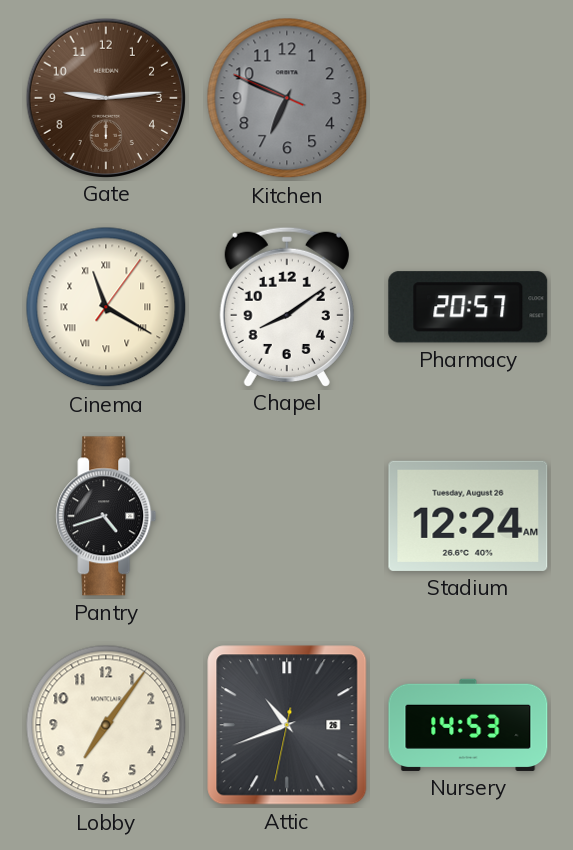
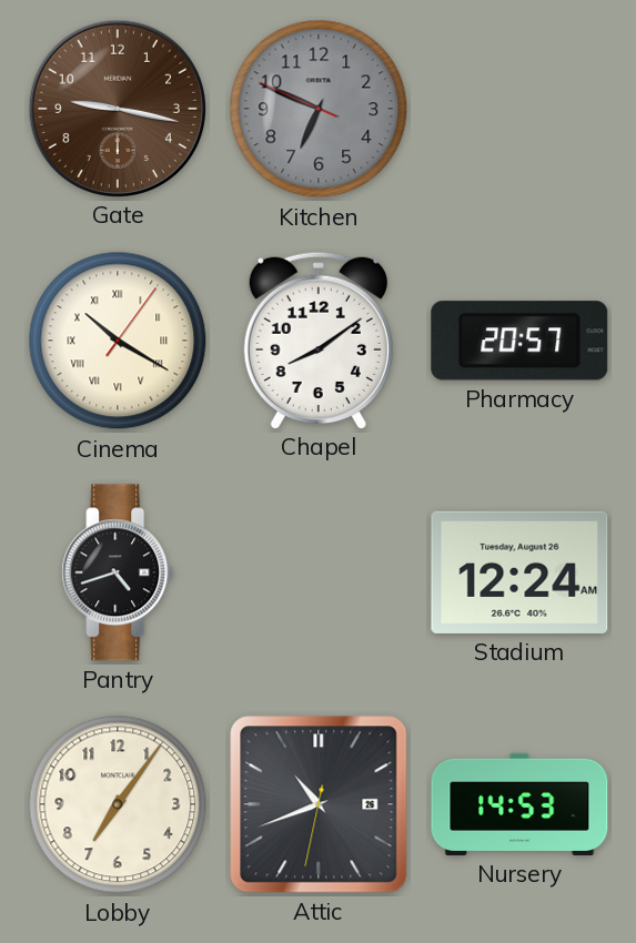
Gate: 9:14 -> 9:17 (117, 108)
Cinema: 11:20 -> 10:20 (118, 341)
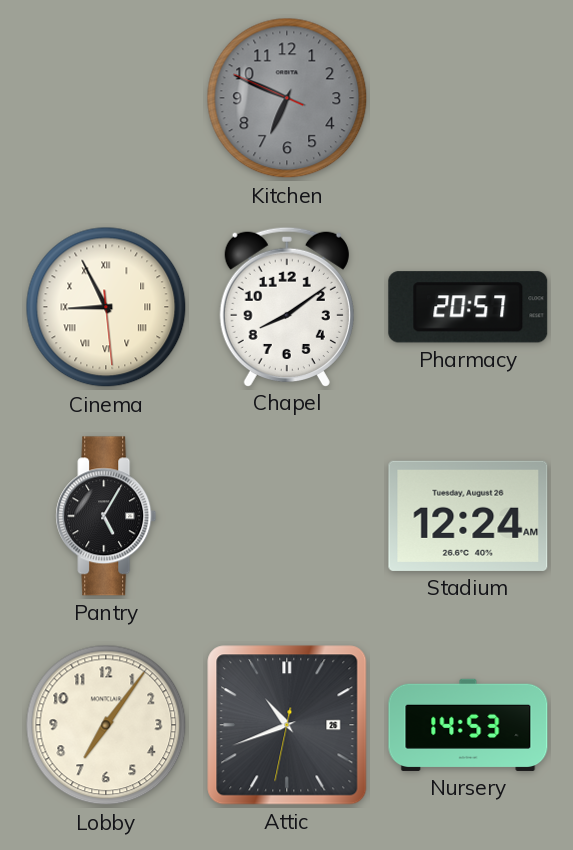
Gate: 9:17 -> none (117, 108)
Cinema: 10:20 -> 8:55 (106, 307)
Pantry: 4:42 -> 5:05 (106, 516)
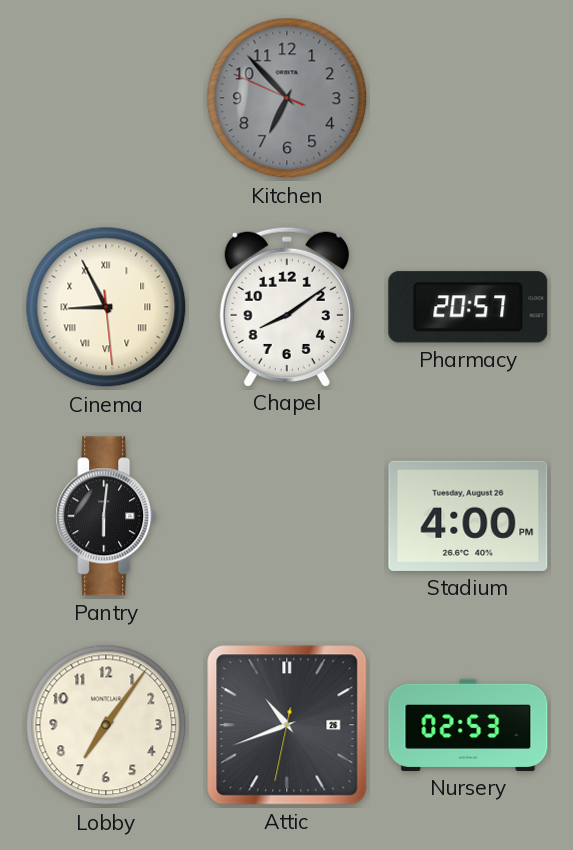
Kitchen: 6:48 -> 6:52 (287, 98)
Pantry: 5:05 -> 6:01 (106, 516)
Stadium: 12:24 -> 4:00 (468, 516)
Nursery: 14:53 -> 02:53 (468, 725)
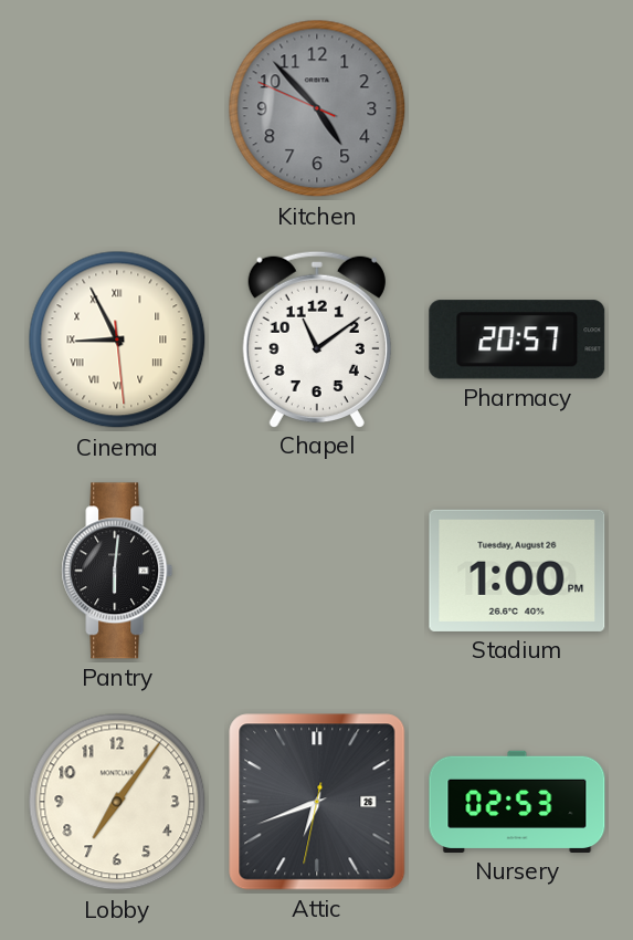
Kitchen: 6:52 -> 4:52 (317, 108)
Chapel: 8:09 -> 11:09 (317, 338)
Stadium: 4:00 -> 1:00 (517, 571)
Attic: 10:41 -> 6:41 (317, 802)
